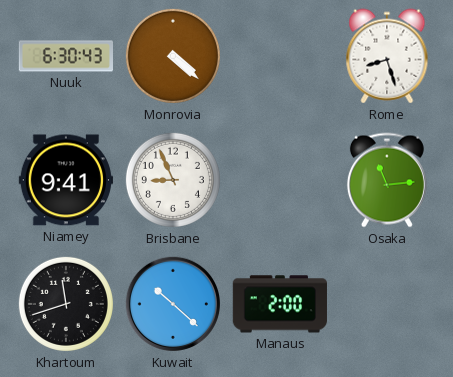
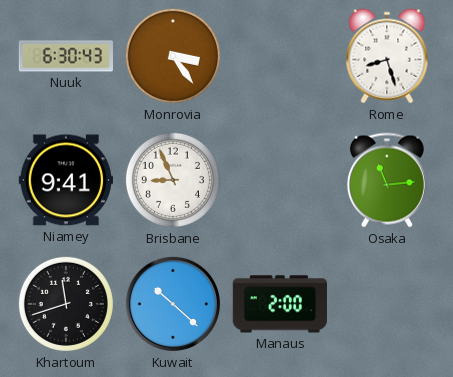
Monrovia: 4:22 -> 3:24 (173, 56)
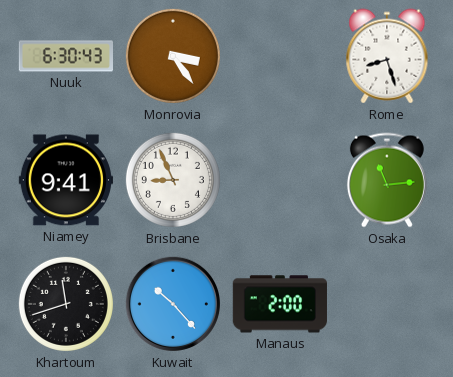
Kuwait: 10:22 -> 10:23 (173, 304)
